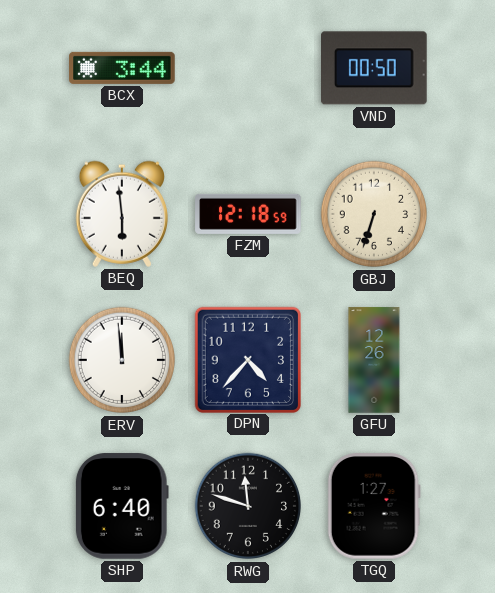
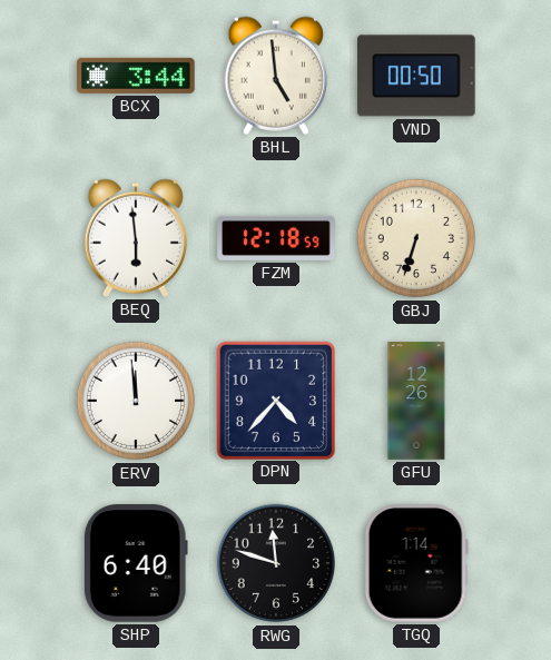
BHL: none -> 4:59 (275, 76)
TGQ: 1:27 -> 1:14 (416, 564)
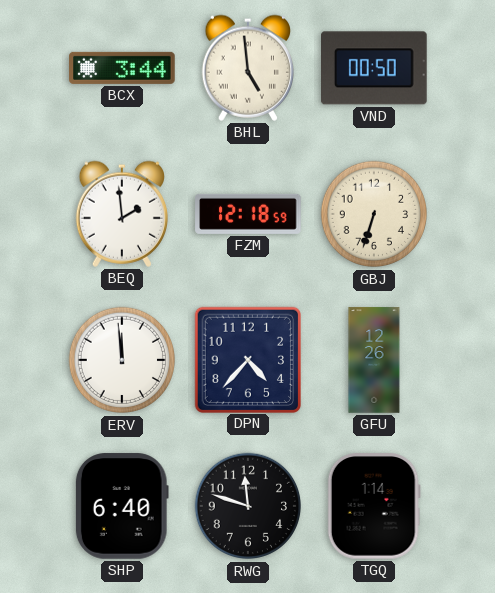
BEQ: 5:59 -> 1:59 (121, 214)
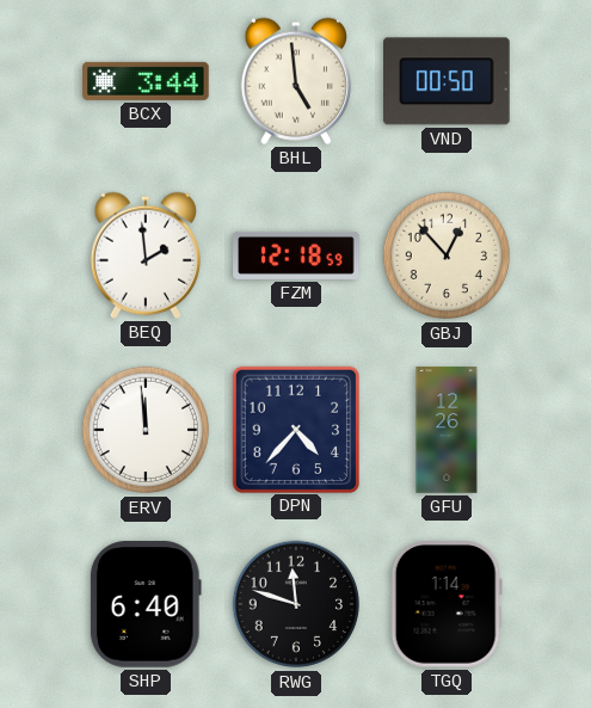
GBJ: 6:33 -> 12:53 (447, 256)
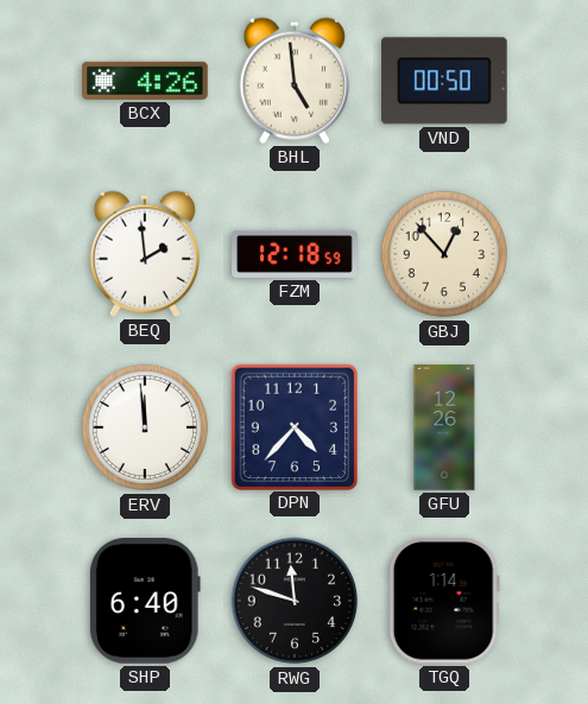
BCX: 3:44 -> 4:26 (145, 81)
